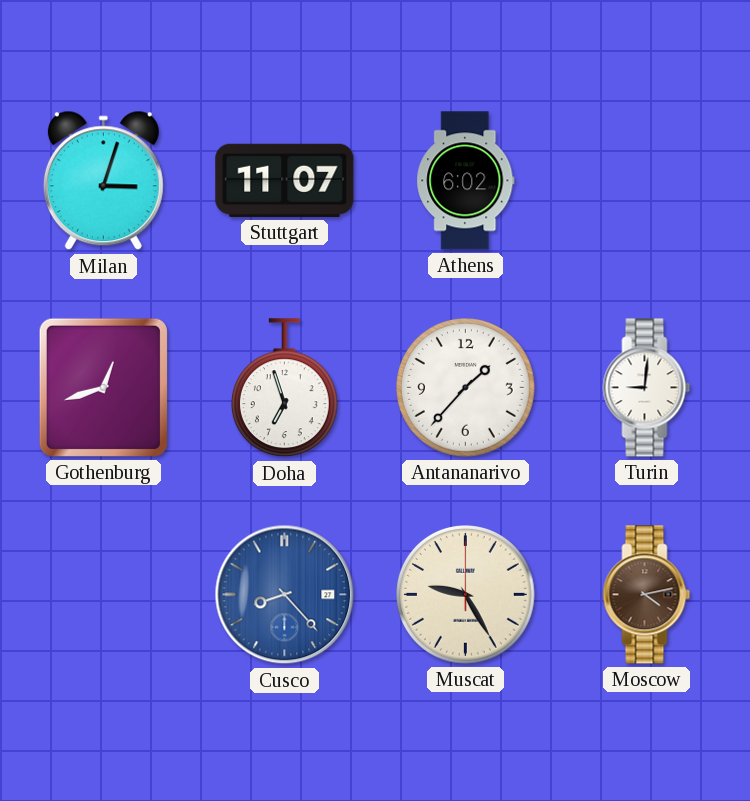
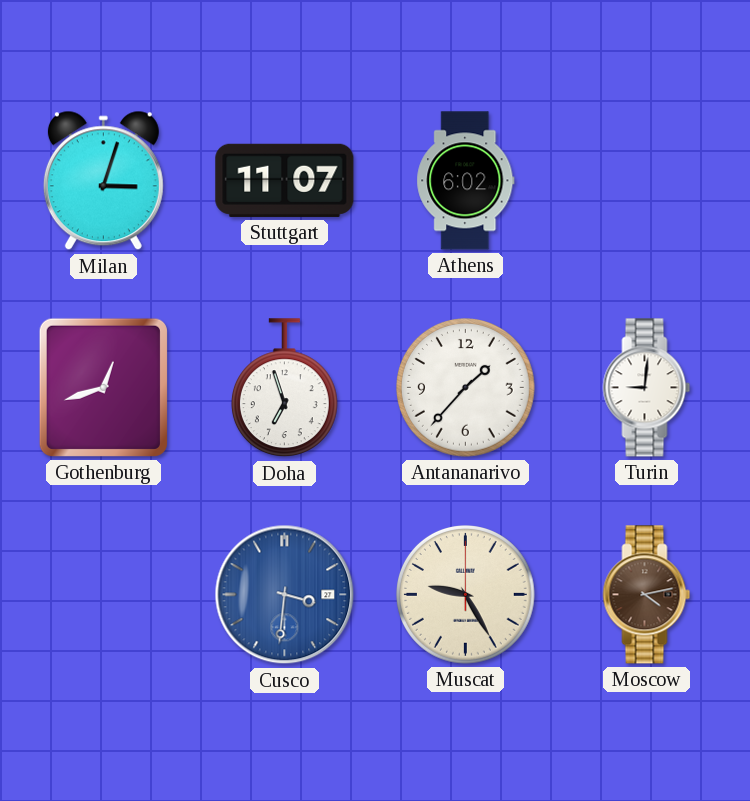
Cusco: 8:23 -> 3:31 (285, 595)
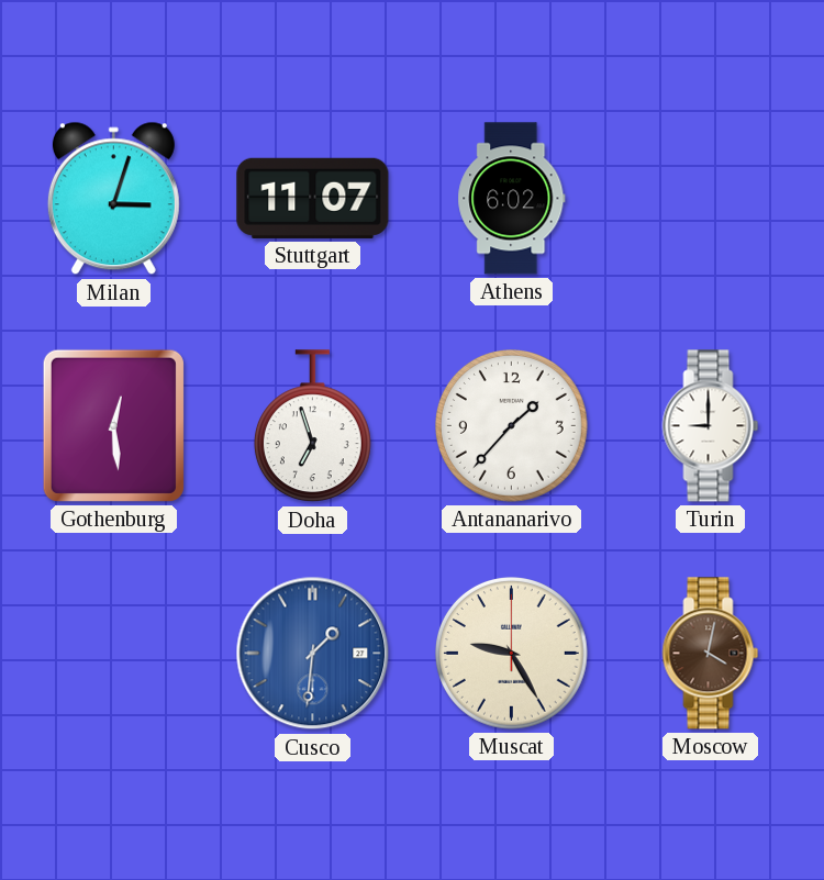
Gothenburg: 12:42 -> 12:29 (113, 425)
Turin: 9:01 -> 9:00 (711, 426)
Cusco: 3:31 -> 1:31 (313, 654)
Moscow: 4:13 -> 4:02 (711, 654)
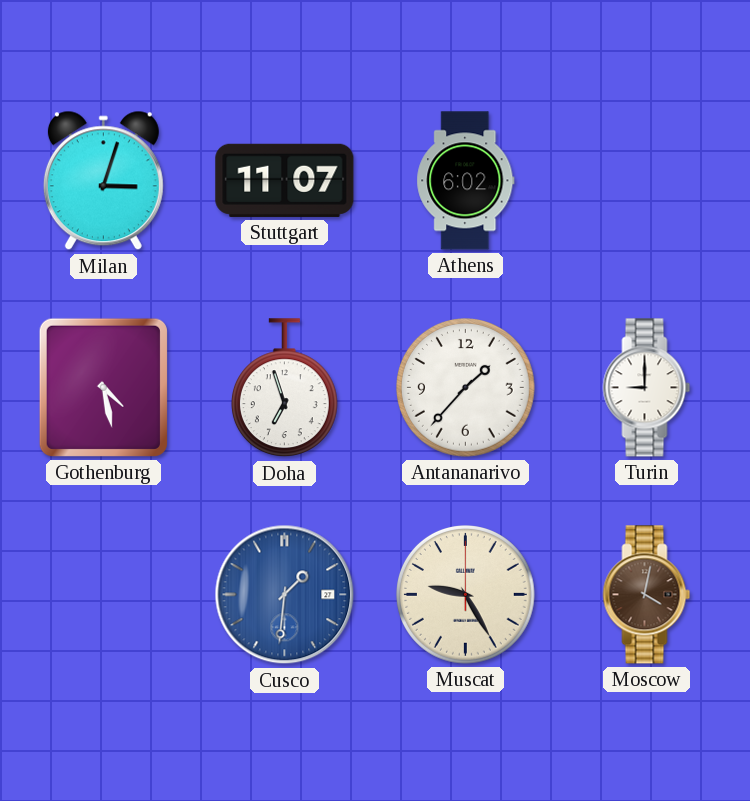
Gothenburg: 12:29 -> 4:28 (103, 387)
